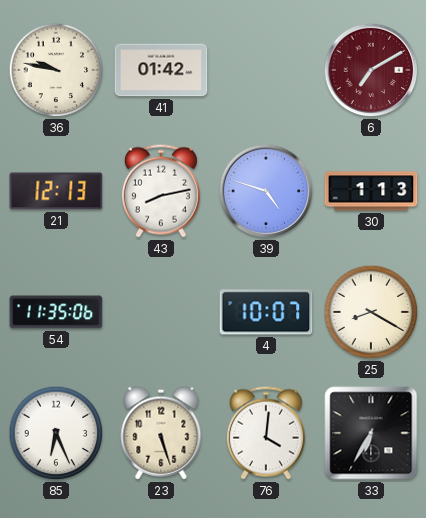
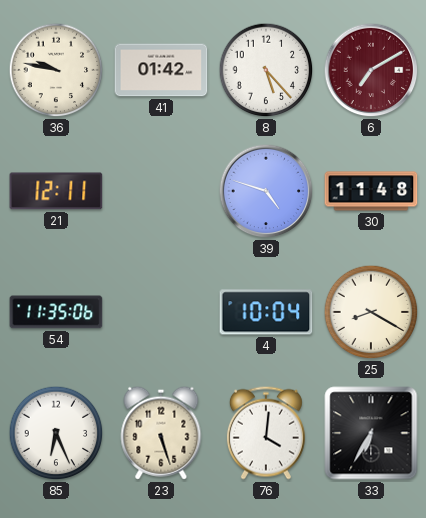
8: none -> 5:23 (266, 70)
21: 12:13 -> 12:11 (56, 191)
43: 8:13 -> none (161, 191)
30: 1:13 -> 11:48 (371, 191)
4: 10:07 -> 10:04 (266, 312)
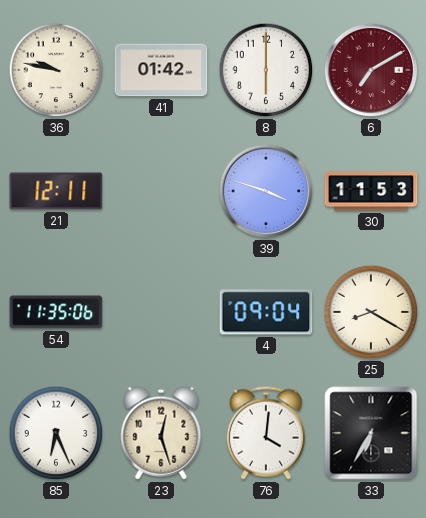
8: 5:23 -> 6:00 (266, 70)
39: 4:48 -> 3:48 (266, 191)
30: 11:48 -> 11:53 (371, 191)
4: 10:04 -> 09:04 (266, 312)
23: 5:27 -> 12:27 (161, 433)
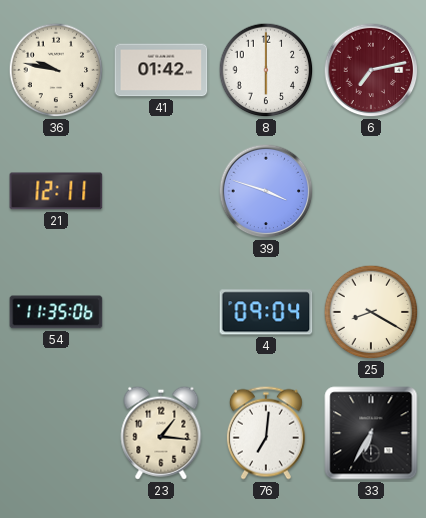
6: 7:10 -> 7:13 (371, 70)
30: 11:53 -> none (371, 191)
85: 6:26 -> none (56, 433)
23: 12:27 -> 1:16 (161, 433)
76: 4:01 -> 7:01 (266, 433)
